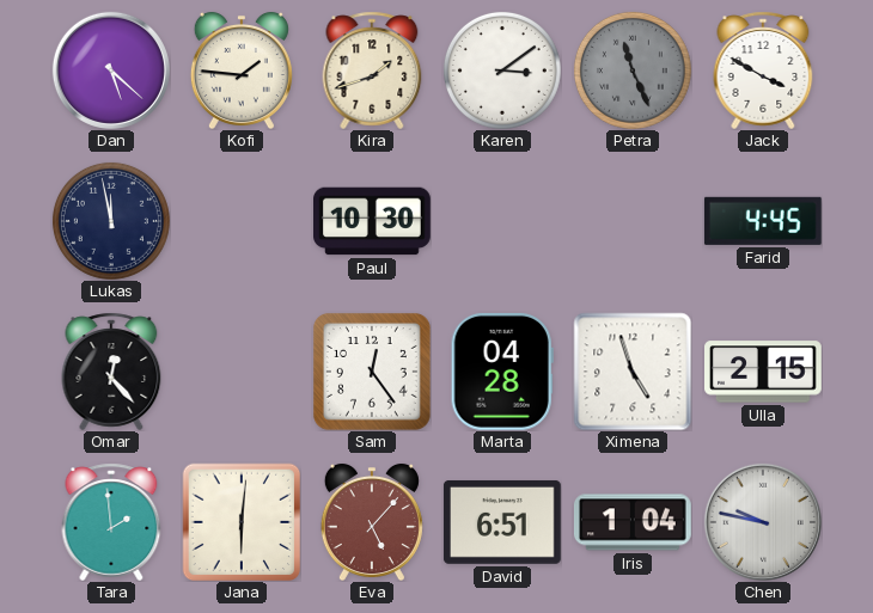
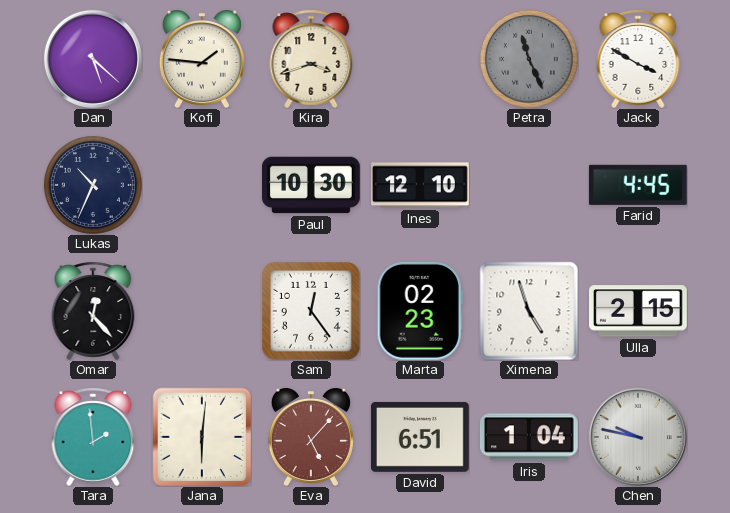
Kira: 1:42 -> 3:42 (311, 59)
Karen: 3:09 -> none (502, 71)
Lukas: 11:58 -> 10:34 (93, 185)
Ines: none -> 12:10 (421, 185)
Marta: 04:28 -> 02:23 (420, 311)
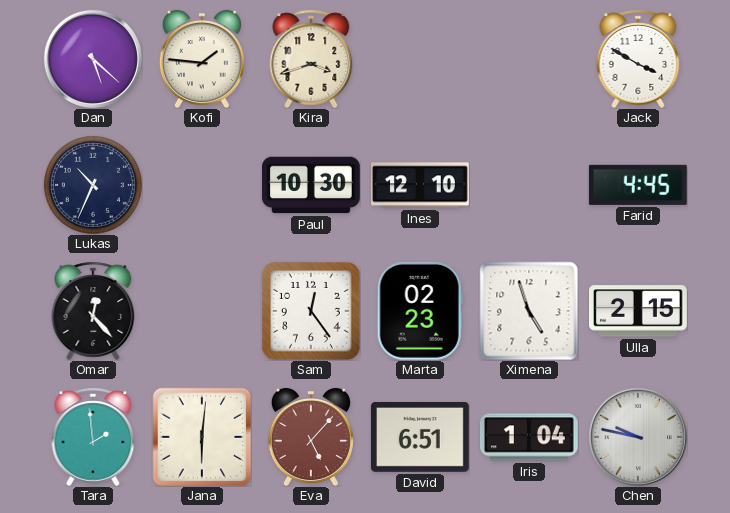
Petra: 11:26 -> none (529, 59)
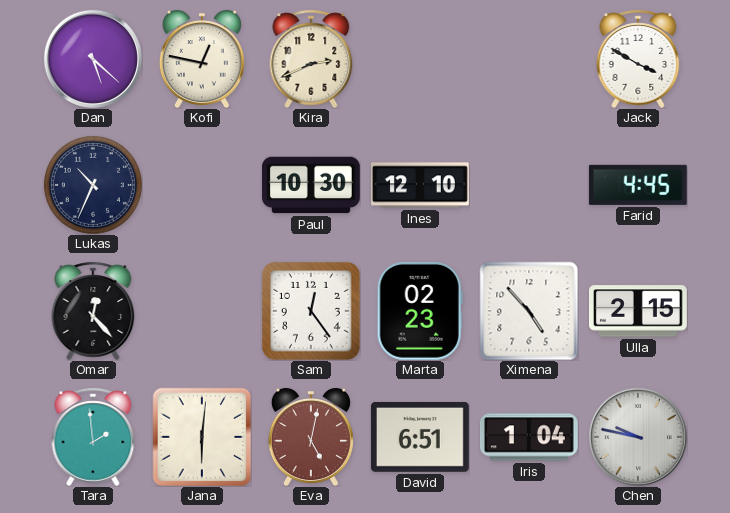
Kofi: 1:46 -> 12:47 (202, 59)
Kira: 3:42 -> 2:41 (311, 59)
Ximena: 4:57 -> 4:53 (529, 311)
Eva: 5:07 -> 5:02 (311, 437)
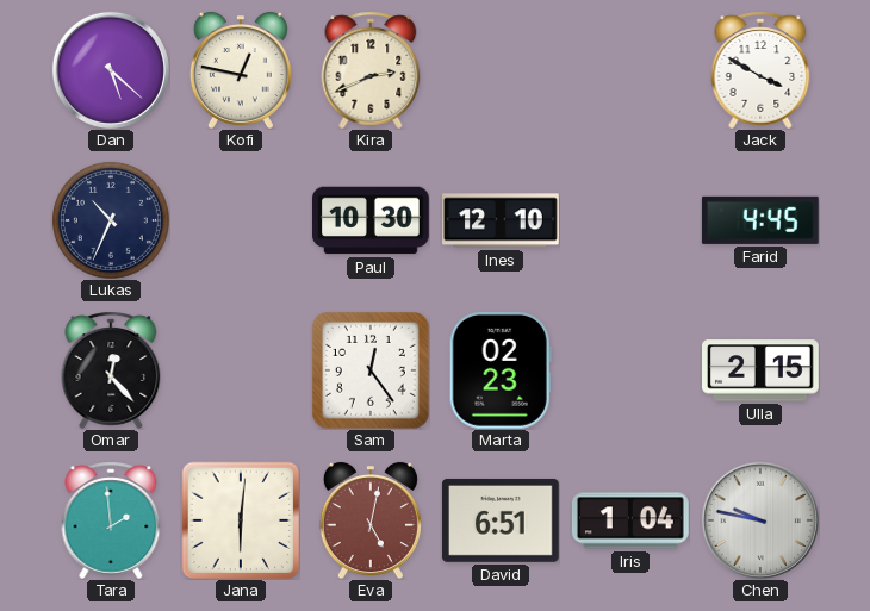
Ximena: 4:53 -> none (529, 311)
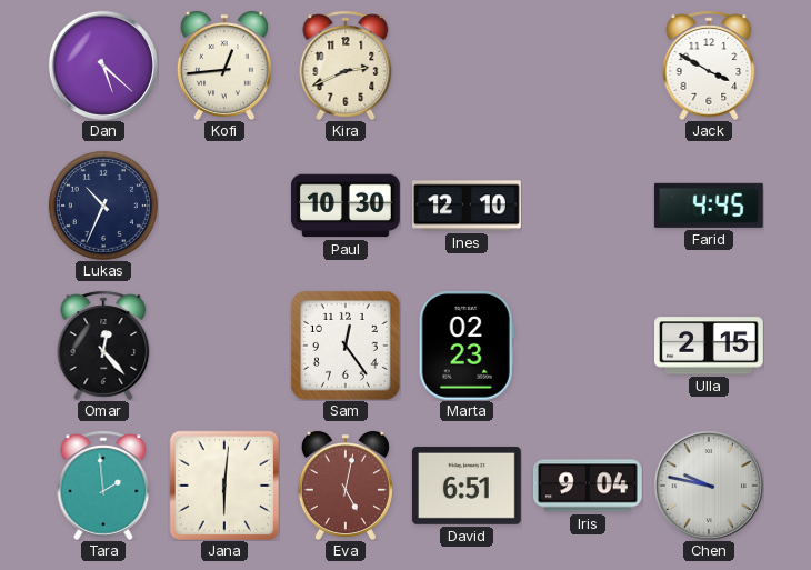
Kofi: 12:47 -> 12:44 (224, 66)
Iris: 1:04 -> 9:04 (588, 486)
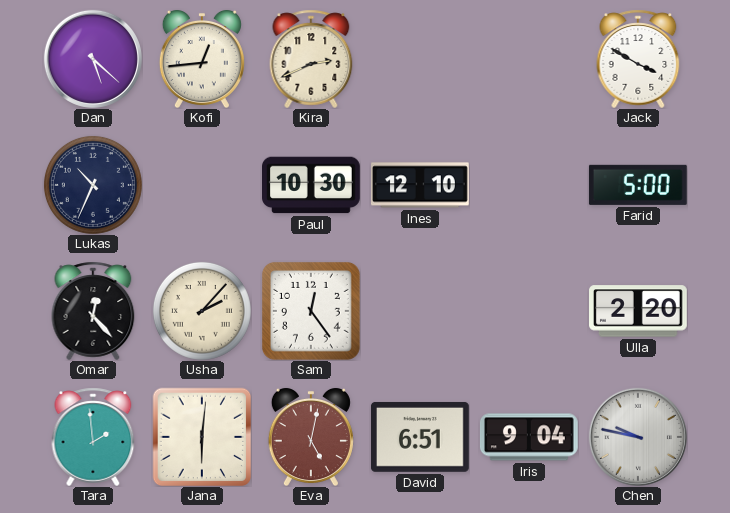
Farid: 4:45 -> 5:00 (638, 185)
Usha: none -> 2:07 (202, 311)
Marta: 02:23 -> none (467, 346)
Ulla: 2:15 -> 2:20 (639, 311)
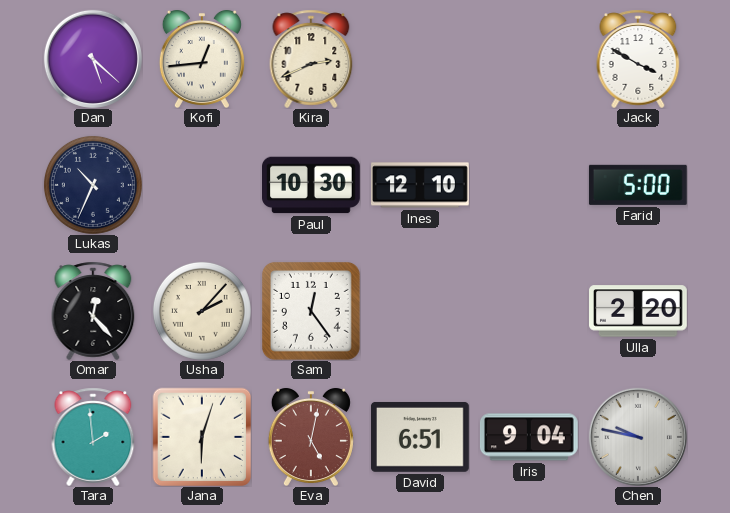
Jana: 6:01 -> 6:03 (202, 437)
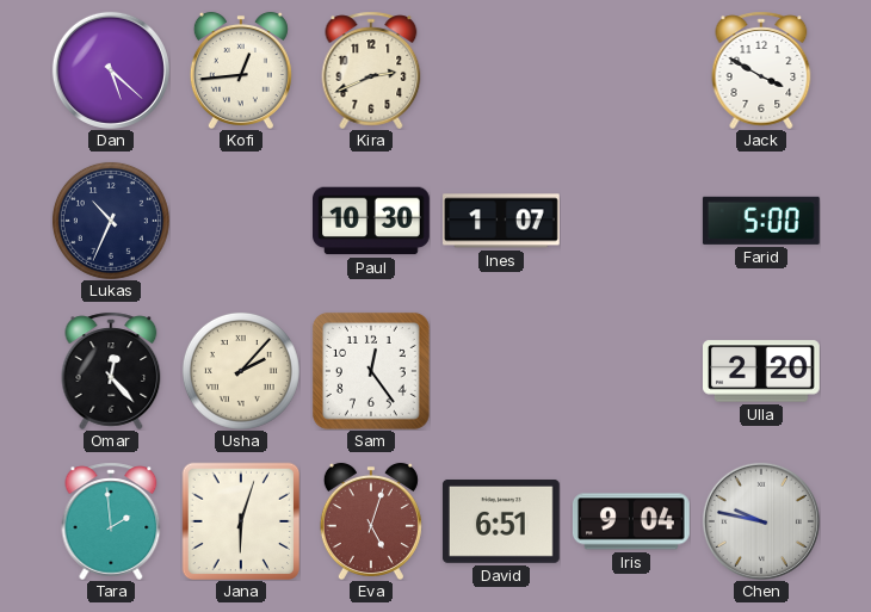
Ines: 12:10 -> 1:07 (502, 221)
Eva: 5:02 -> 5:03 (371, 521)
